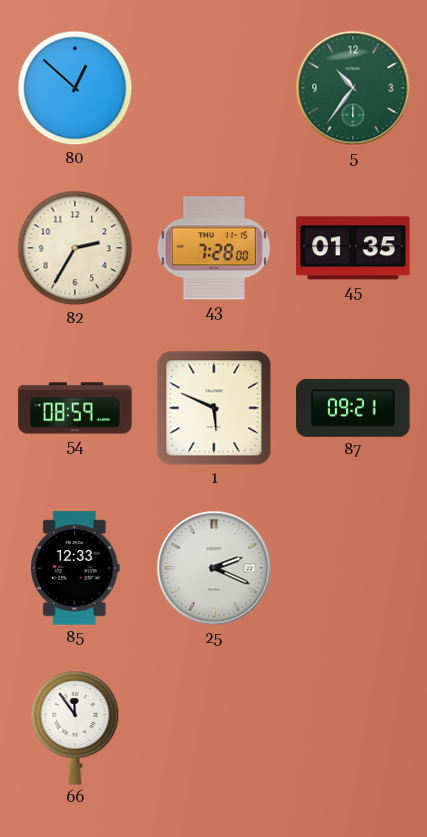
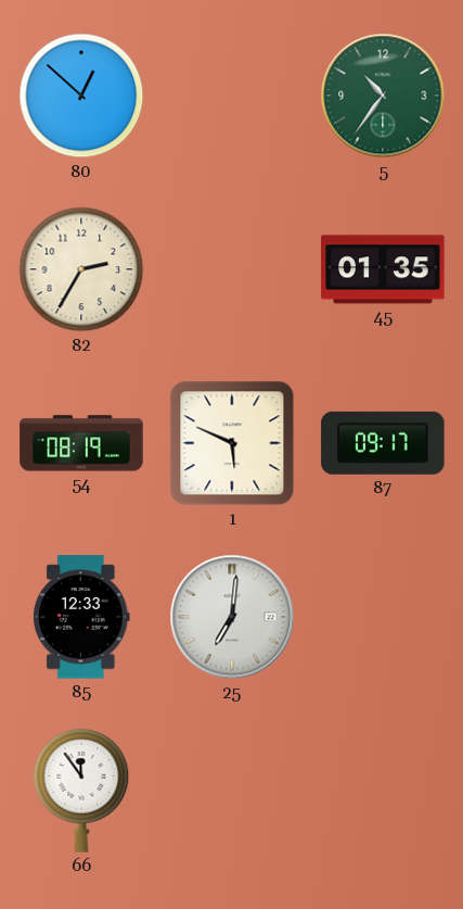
43: 7:28 -> none (214, 248)
54: 08:59 -> 08:19 (81, 443)
87: 09:21 -> 09:17 (383, 443)
25: 2:19 -> 7:01 (232, 617)
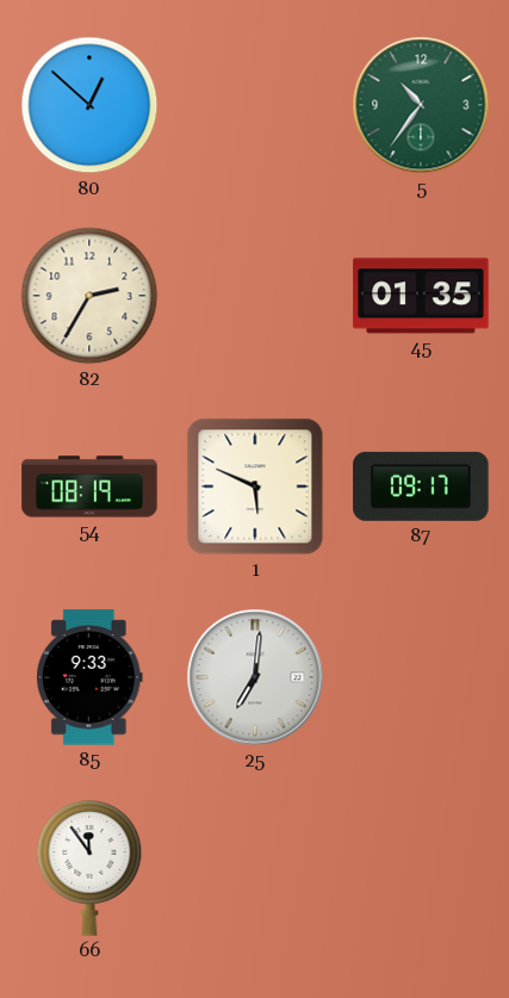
85: 12:33 -> 9:33 (89, 677)
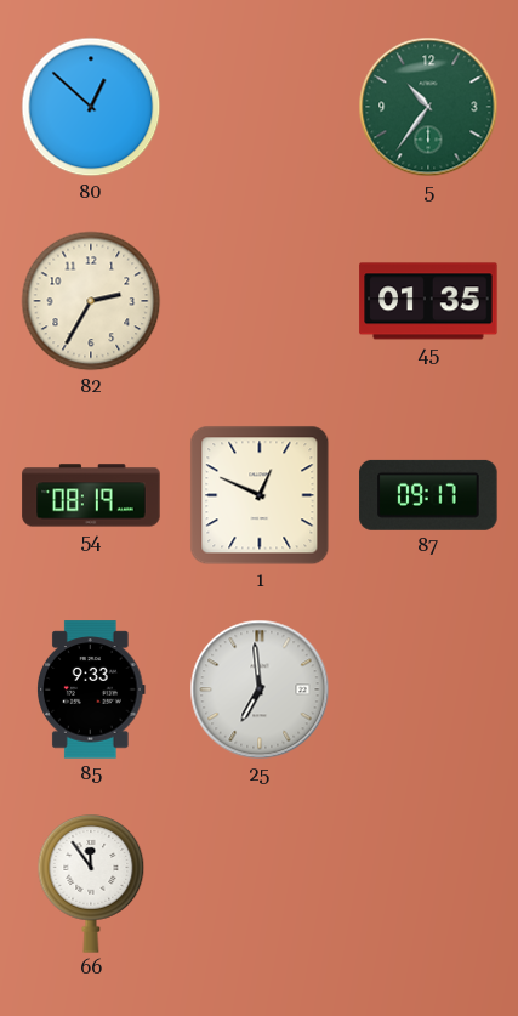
1: 5:49 -> 12:49 (260, 495)
25: 7:01 -> 6:59 (260, 689)
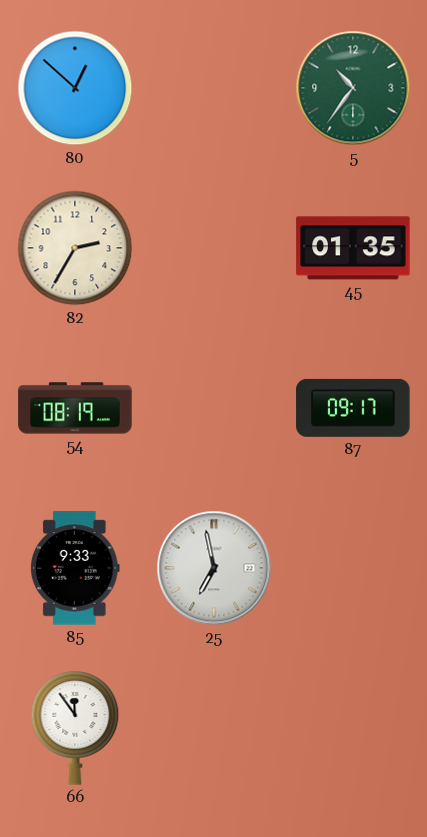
1: 12:49 -> none (260, 495)
25: 6:59 -> 6:58 (214, 568)
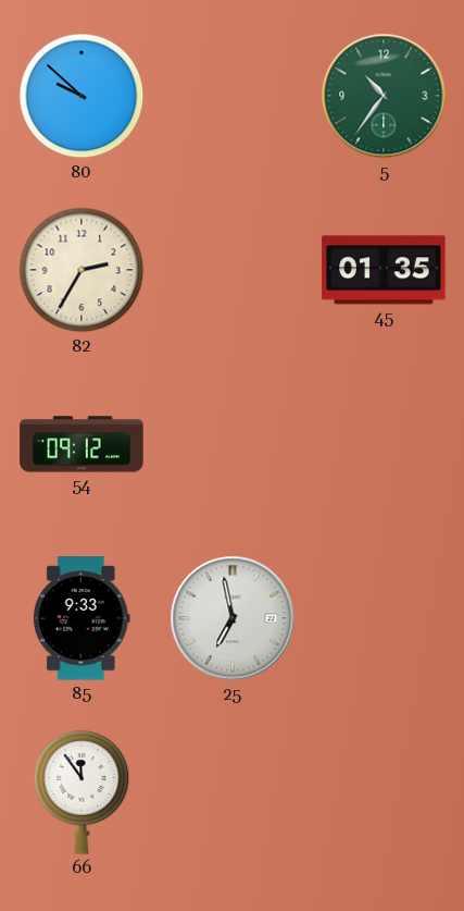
80: 12:52 -> 9:52 (81, 96)
54: 08:19 -> 09:12 (81, 444)
87: 09:17 -> none (353, 408)
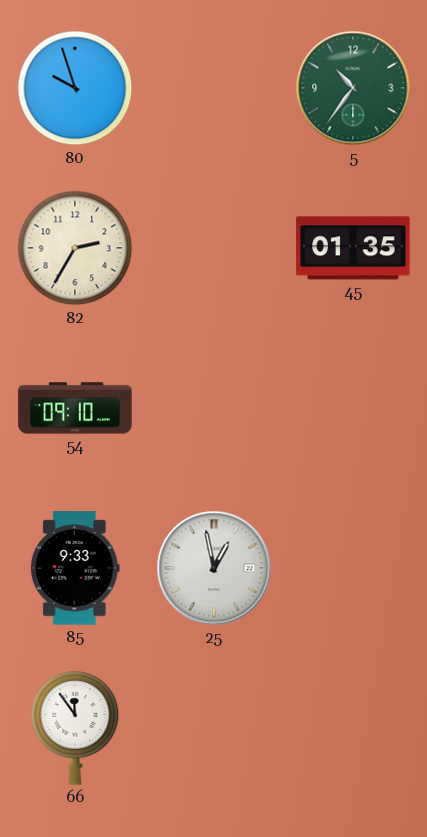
80: 9:52 -> 9:57 (75, 88)
54: 09:12 -> 09:10 (75, 408)
25: 6:58 -> 12:58 (214, 568)
